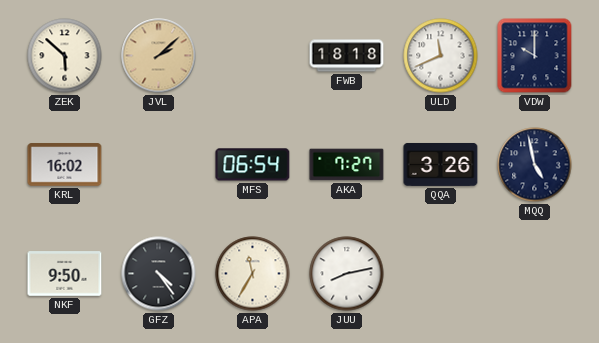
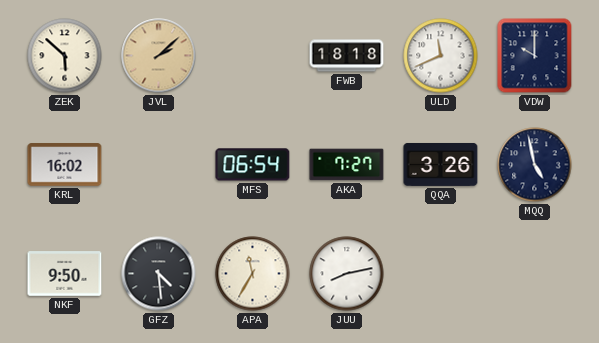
GFZ: 4:24 -> 4:29 (159, 274)
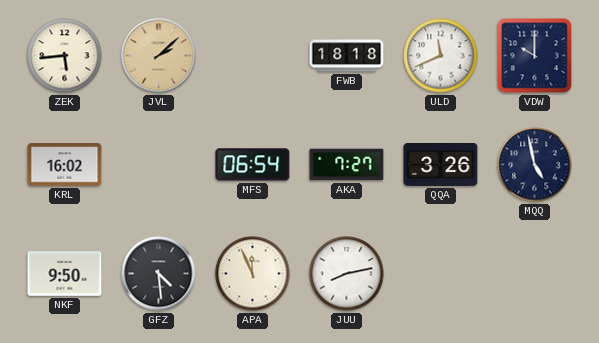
ZEK: 5:52 -> 5:44 (65, 56)
APA: 11:35 -> 11:56 (253, 274)
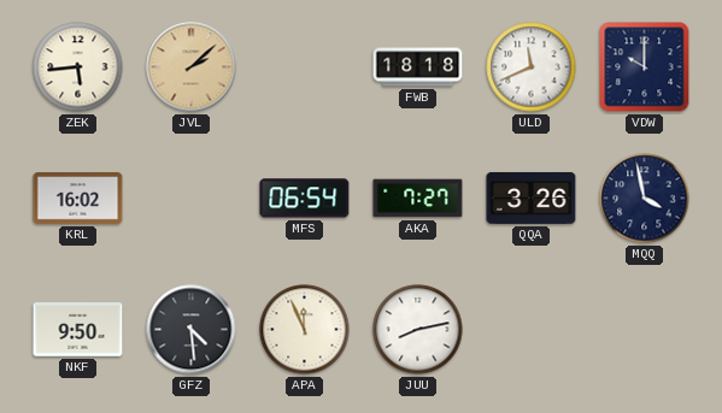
MQQ: 4:58 -> 3:58 (645, 199)
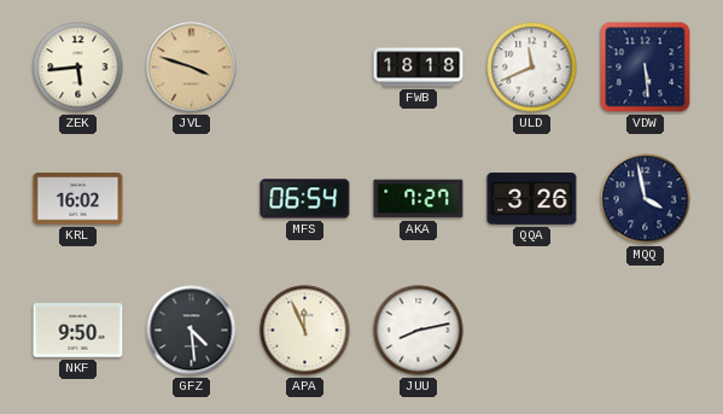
JVL: 2:08 -> 3:48 (192, 68)
VDW: 10:00 -> 5:29 (646, 68)
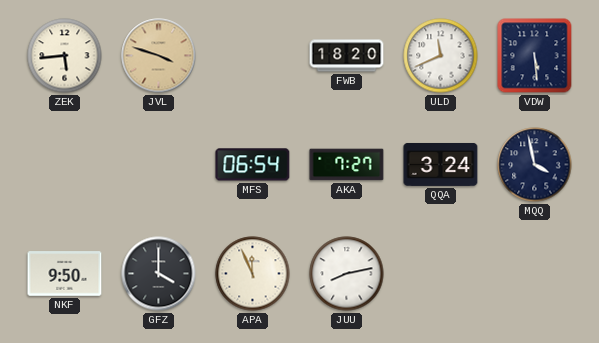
FWB: 18:18 -> 18:20 (347, 56)
KRL: 16:02 -> none (78, 199)
QQA: 3:26 -> 3:24 (441, 164)
GFZ: 4:29 -> 4:00 (159, 274)
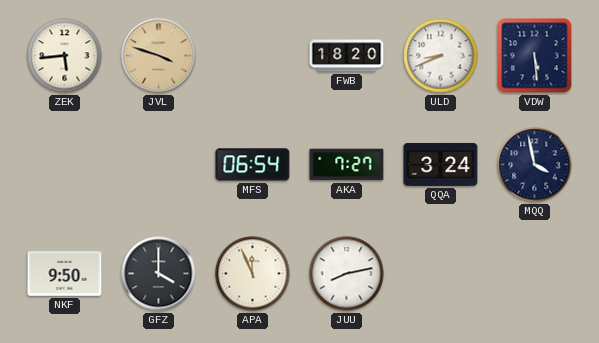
ULD: 11:41 -> 8:41 (441, 56)
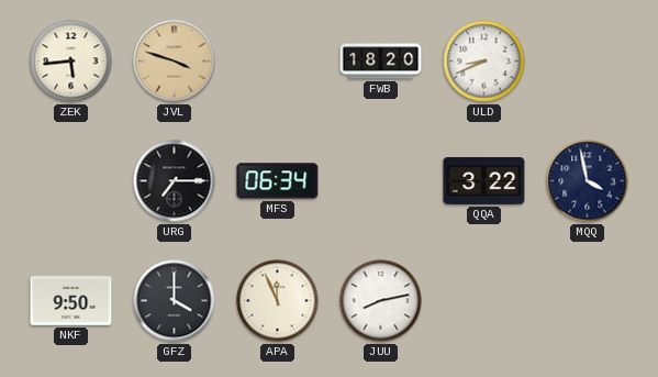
VDW: 5:29 -> none (535, 56)
URG: none -> 7:15 (175, 181)
MFS: 06:54 -> 06:34 (278, 181)
AKA: 7:27 -> none (347, 165)
QQA: 3:24 -> 3:22 (484, 180)
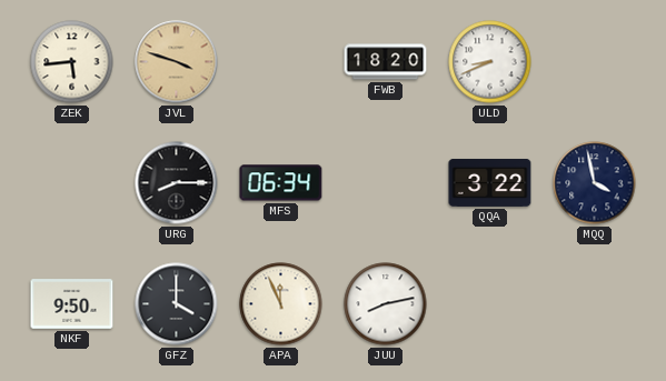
URG: 7:15 -> 8:15 (177, 183)
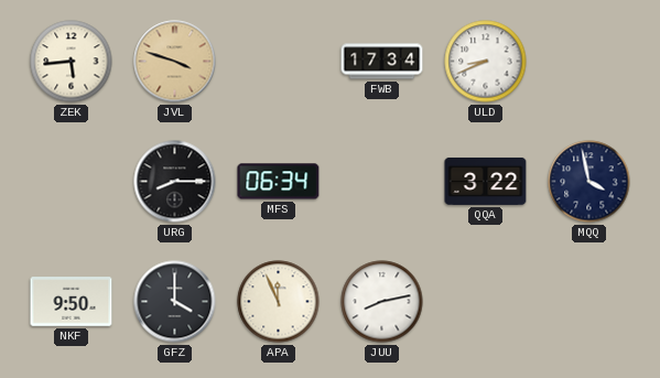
FWB: 18:20 -> 17:34 (382, 62)
